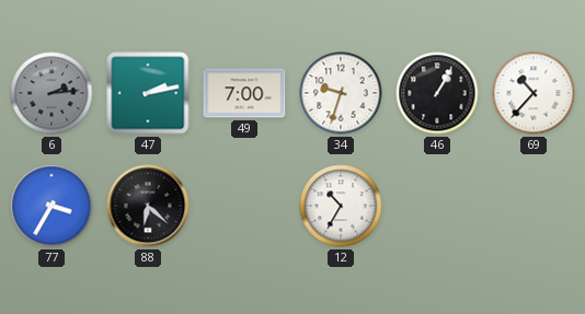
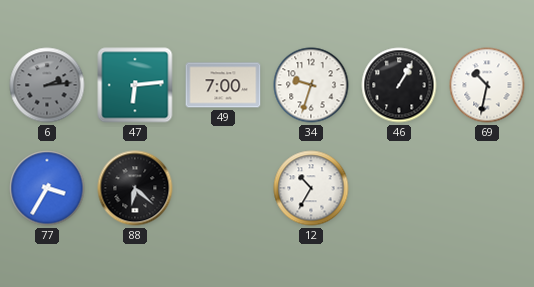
47: 2:13 -> 6:14 (135, 85)
69: 10:37 -> 10:32 (487, 85)
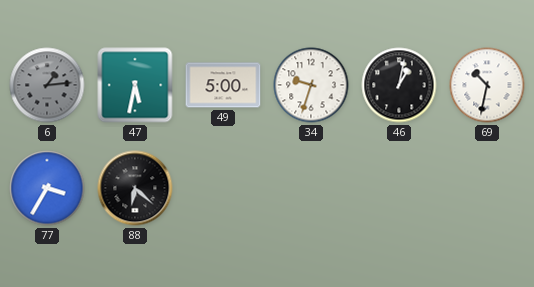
6: 2:14 -> 1:14 (47, 85)
47: 6:14 -> 5:32 (135, 85)
49: 7:00 -> 5:00 (223, 85)
46: 1:05 -> 1:02 (399, 85)
12: 10:35 -> none (311, 188)
